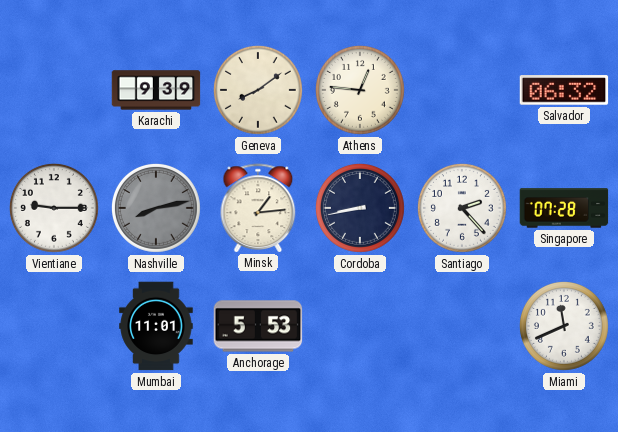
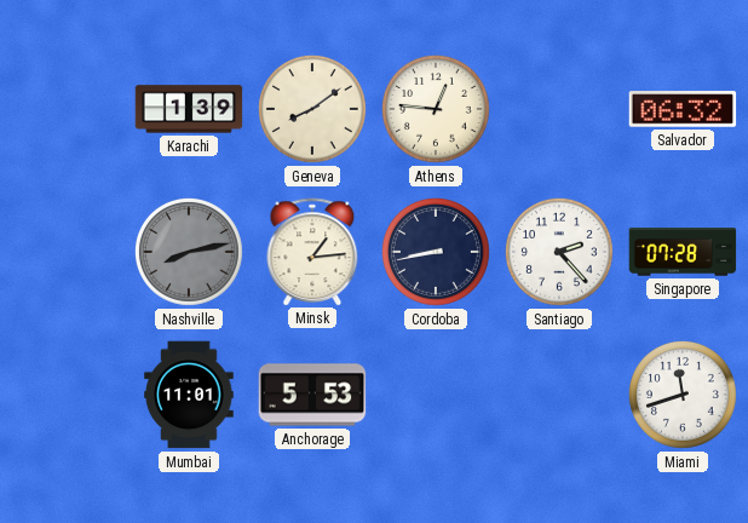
Karachi: 9:39 -> 1:39 (189, 109)
Vientiane: 9:15 -> none (54, 208)
Miami: 11:41 -> 11:42 (683, 395)
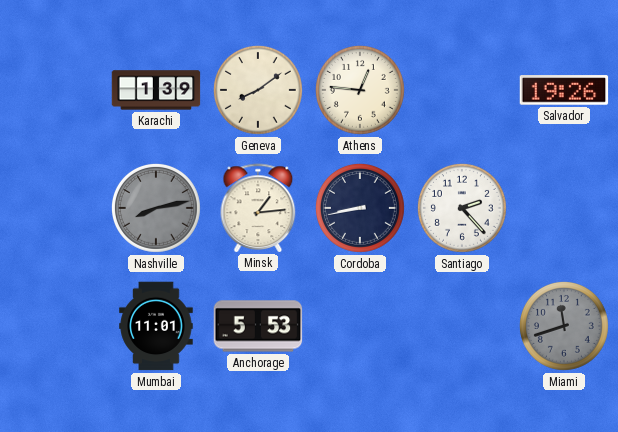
Salvador: 06:32 -> 19:26 (564, 90)
Singapore: 07:28 -> none (683, 252)
Miami dial: white -> grey (564, 326)
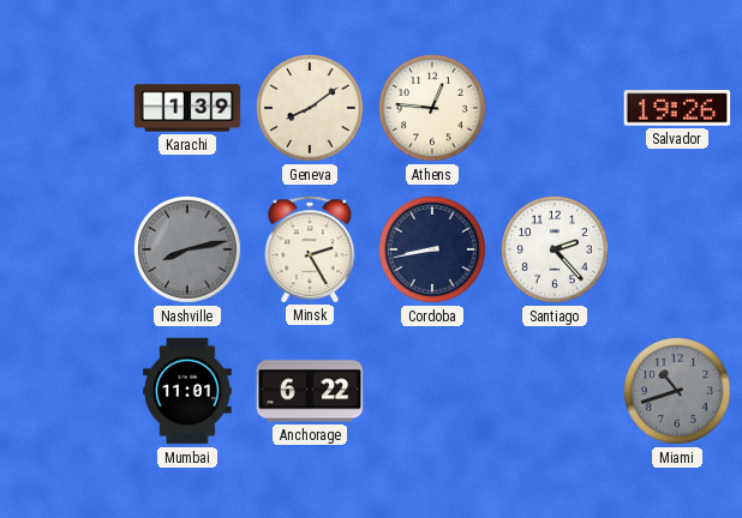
Minsk: 1:14 -> 2:25 (310, 249)
Anchorage: 5:53 -> 6:22 (310, 391)
Miami: 11:42 -> 10:42 (677, 391)
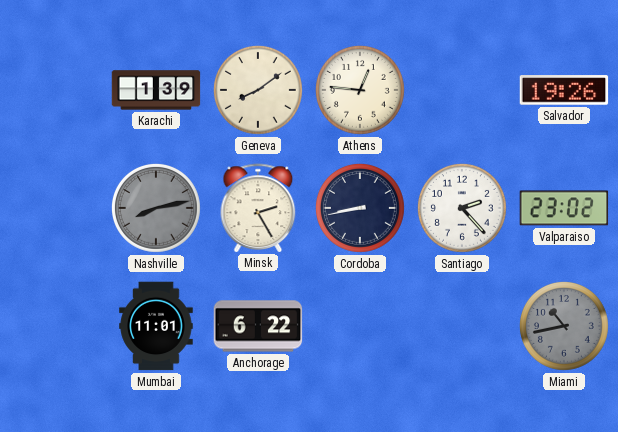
Valparaiso: none -> 23:02 (564, 208)
Miami: 10:42 -> 10:43 (564, 326)
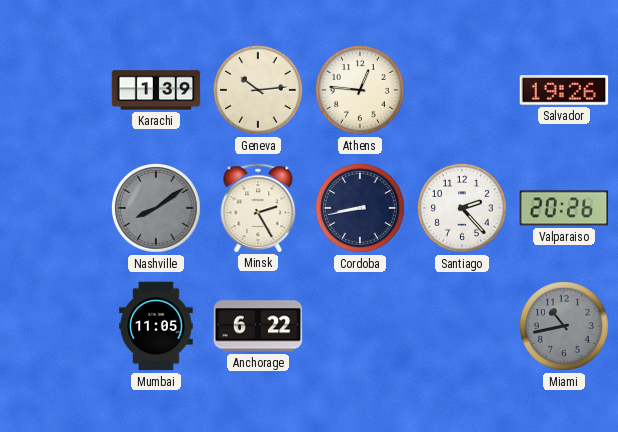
Geneva: 8:09 -> 10:14 (258, 90)
Nashville: 8:13 -> 8:09 (156, 208)
Valparaiso: 23:02 -> 20:26 (564, 208)
Mumbai: 11:01 -> 11:05 (156, 326)
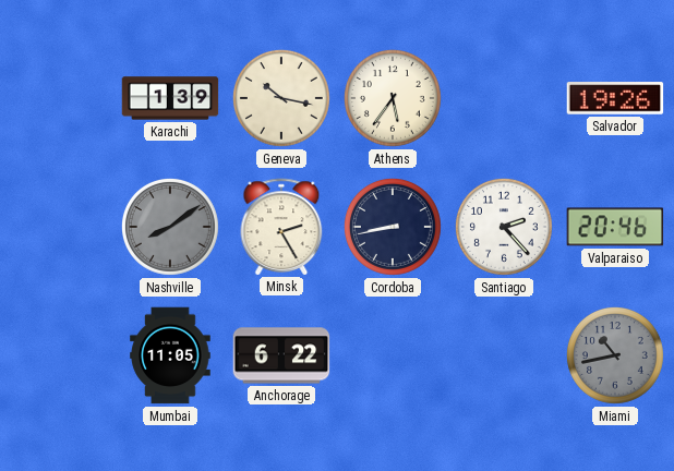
Geneva: 10:14 -> 10:17 (281, 98)
Athens: 12:46 -> 5:36 (393, 98)
Valparaiso: 20:26 -> 20:46 (615, 227)
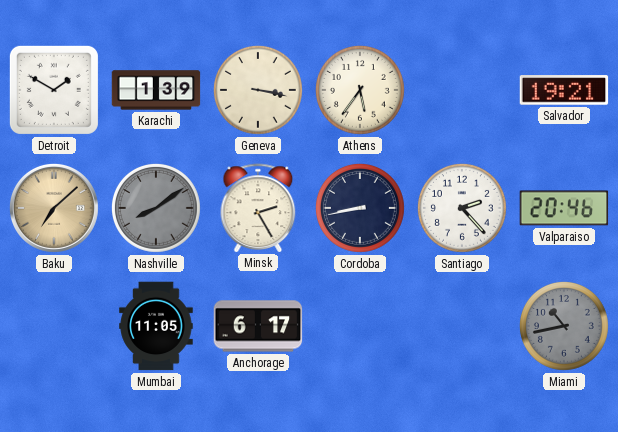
Detroit: none -> 1:50 (54, 90)
Geneva: 10:17 -> 3:17 (258, 90)
Salvador: 19:26 -> 19:21 (564, 90)
Baku: none -> 7:08 (54, 208)
Anchorage: 6:22 -> 6:17 (258, 326)
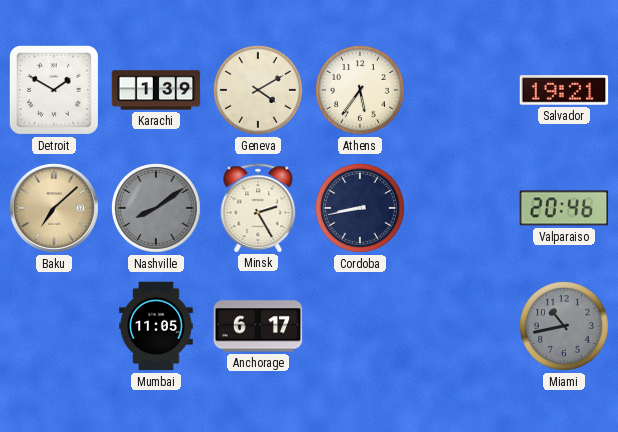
Geneva: 3:17 -> 4:10 (258, 90)
Santiago: 2:23 -> none (462, 208)
